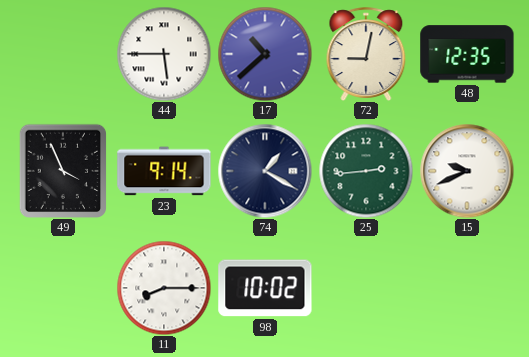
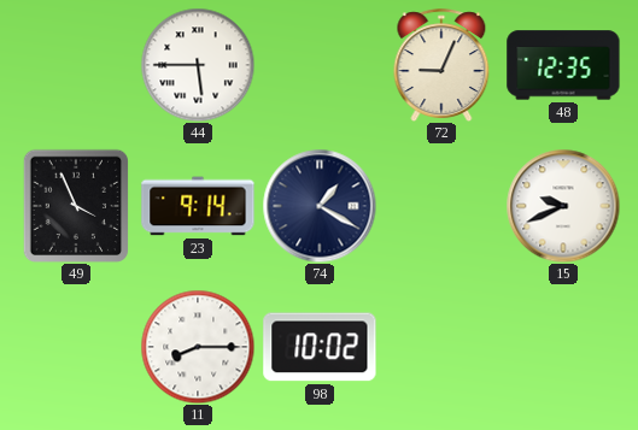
17: 10:38 -> none (265, 54)
72: 9:02 -> 9:04 (441, 65)
25: 2:44 -> none (366, 171)
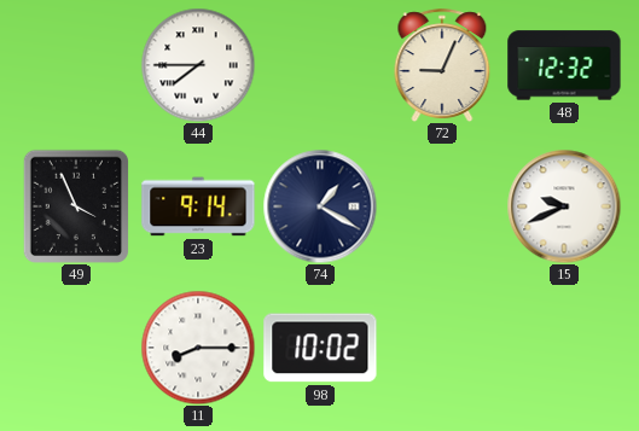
44: 5:45 -> 7:45 (198, 65)
48: 12:35 -> 12:32 (564, 65)
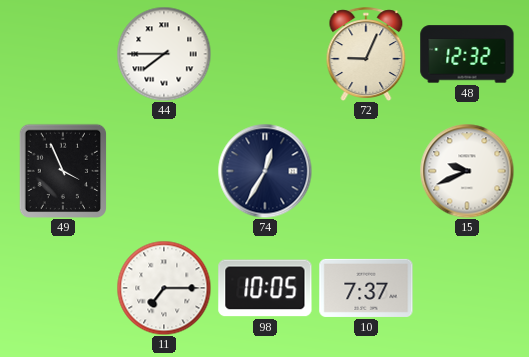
23: 9:14 -> none (198, 206)
74: 1:20 -> 12:35 (265, 171)
11: 8:15 -> 7:15 (164, 288)
98: 10:02 -> 10:05 (265, 288)
10: none -> 7:37 (366, 288)
